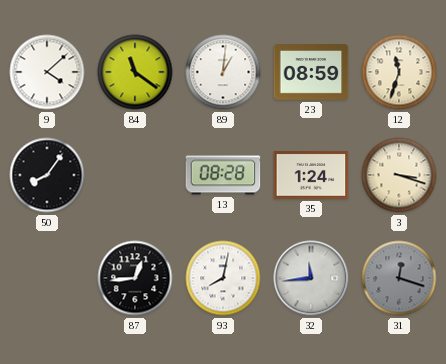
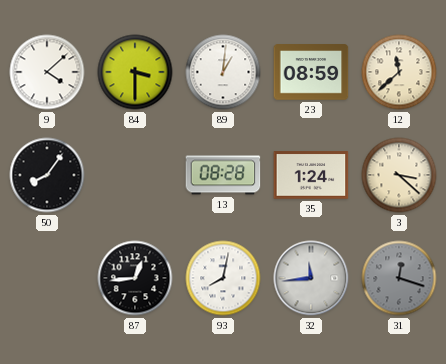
84: 11:21 -> 3:30 (135, 72)
12: 11:33 -> 11:38 (399, 72)
3: 3:18 -> 3:22 (399, 175)
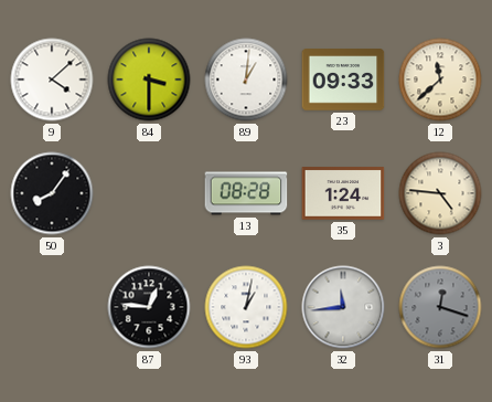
23: 08:59 -> 09:33 (343, 80)
3: 3:22 -> 4:46 (440, 193)
87: 12:44 -> 12:46 (149, 307)
93: 8:02 -> 1:02 (246, 307)
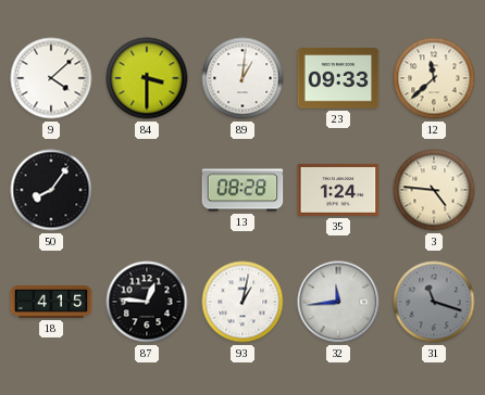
18: none -> 4:15 (51, 302)
31: 12:18 -> 11:18 (434, 302)
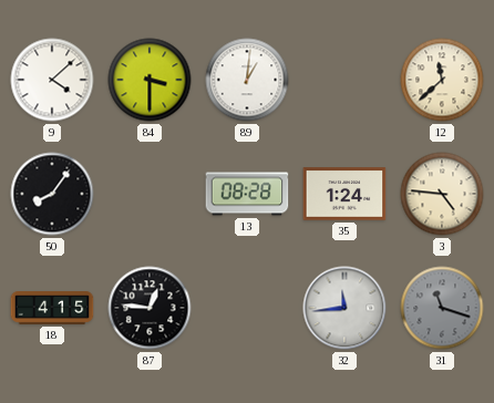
23: 09:33 -> none (338, 78)
93: 1:02 -> none (242, 302)
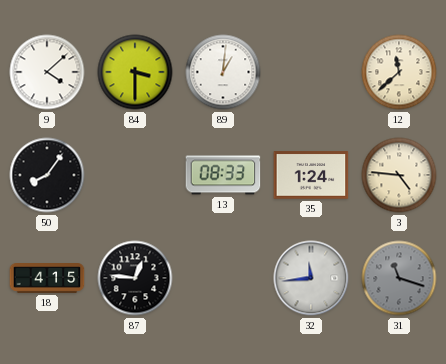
13: 08:28 -> 08:33 (223, 175)
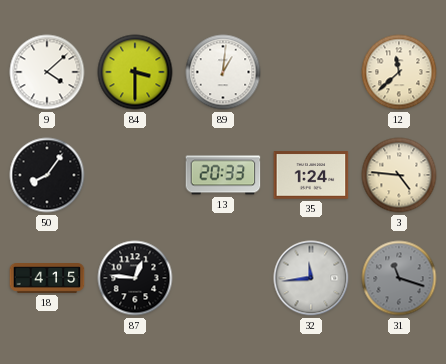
13: 08:33 -> 20:33 (223, 175)
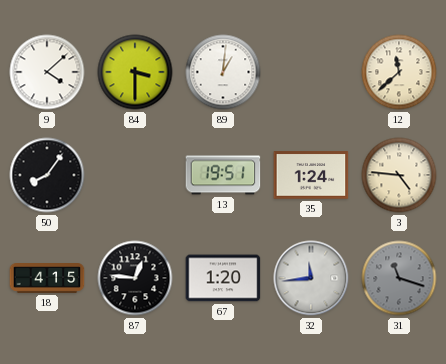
13: 20:33 -> 19:51 (223, 175)
67: none -> 1:20 (223, 278)
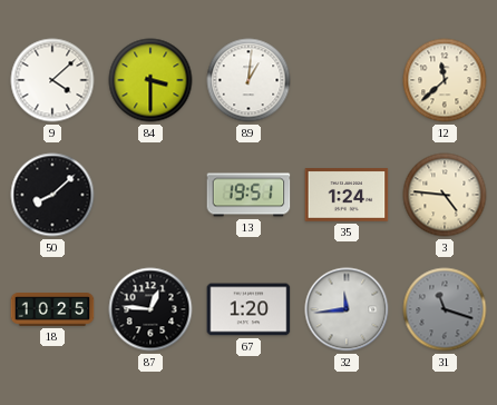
50: 8:06 -> 8:08 (52, 195)
18: 4:15 -> 10:25 (52, 309)
